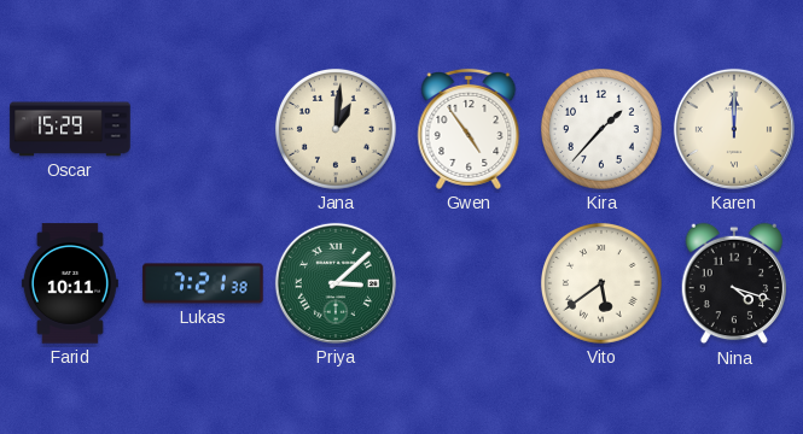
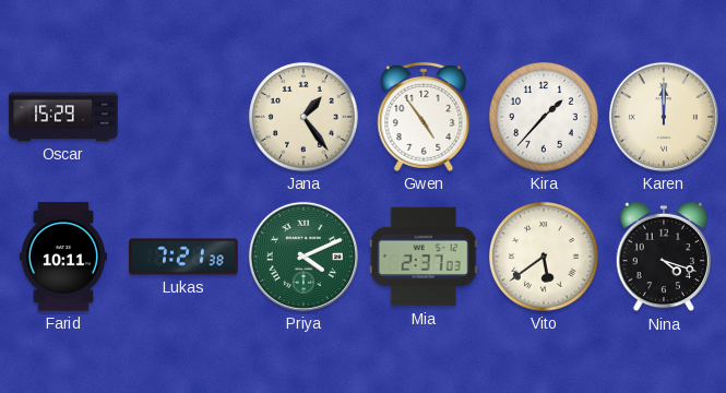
Jana: 1:01 -> 1:24 (304, 117)
Priya: 3:08 -> 4:11 (304, 257)
Mia: none -> 2:37 (424, 257)
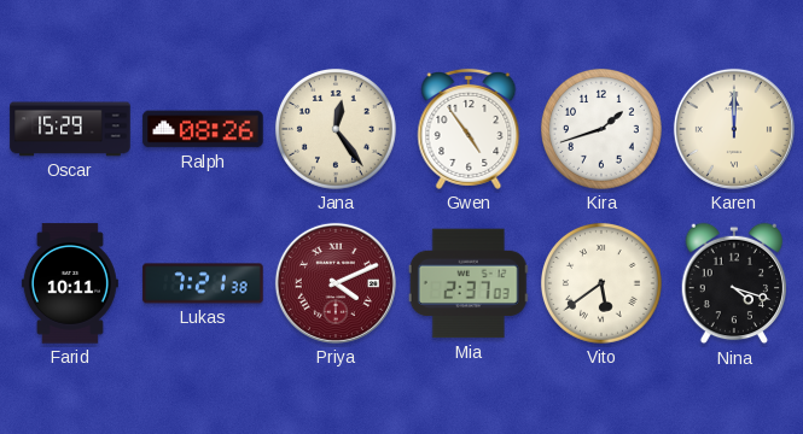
Ralph: none -> 08:26 (203, 129)
Jana: 1:24 -> 12:24 (336, 129)
Kira: 1:37 -> 1:42 (601, 129)
Priya dial: green -> burgundy (336, 283)
